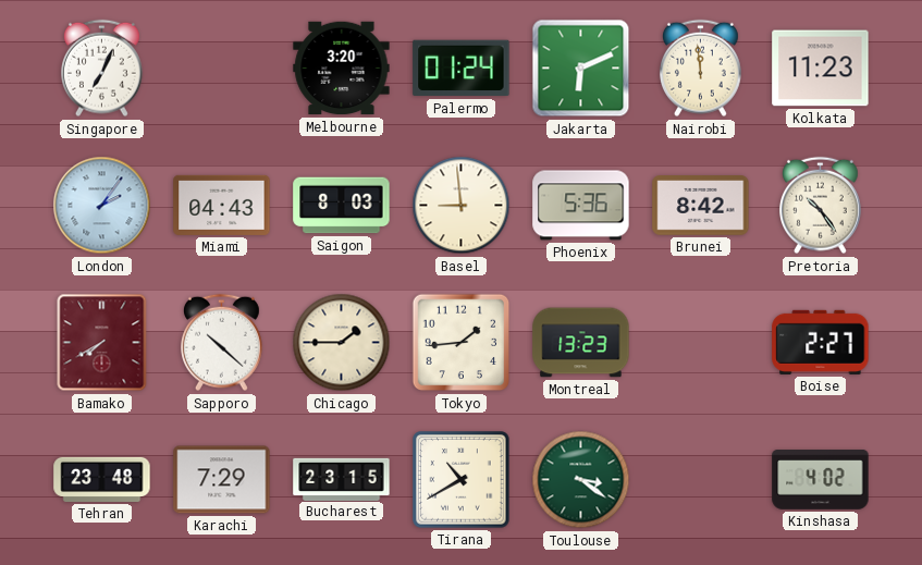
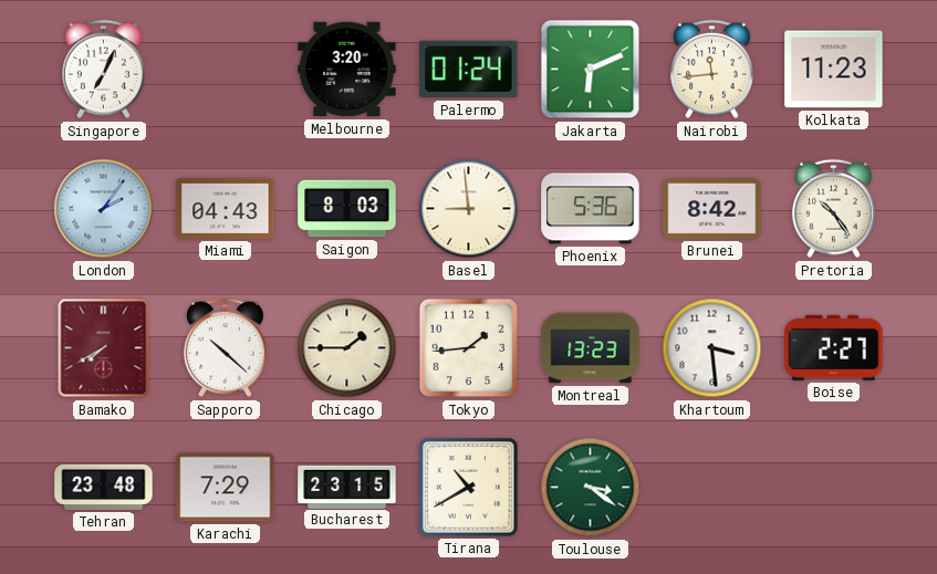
Nairobi: 11:59 -> 11:44 (712, 70)
Khartoum: none -> 3:29 (712, 348)
Kinshasa: 4:02 -> none (821, 480)
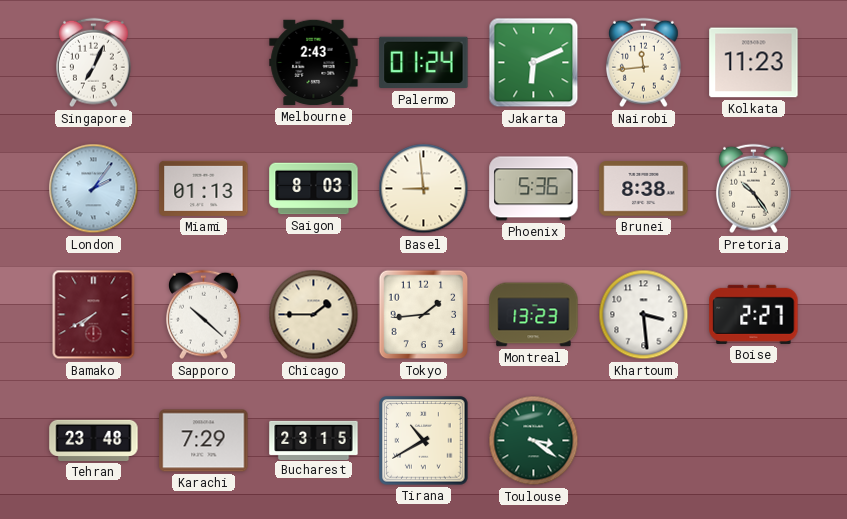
Melbourne: 3:20 -> 2:43 (314, 63)
Miami: 04:43 -> 01:13 (204, 188)
Brunei: 8:42 -> 8:38 (644, 189)
